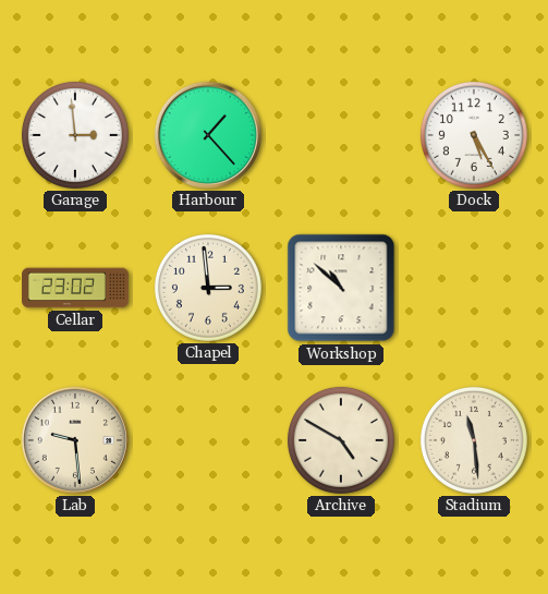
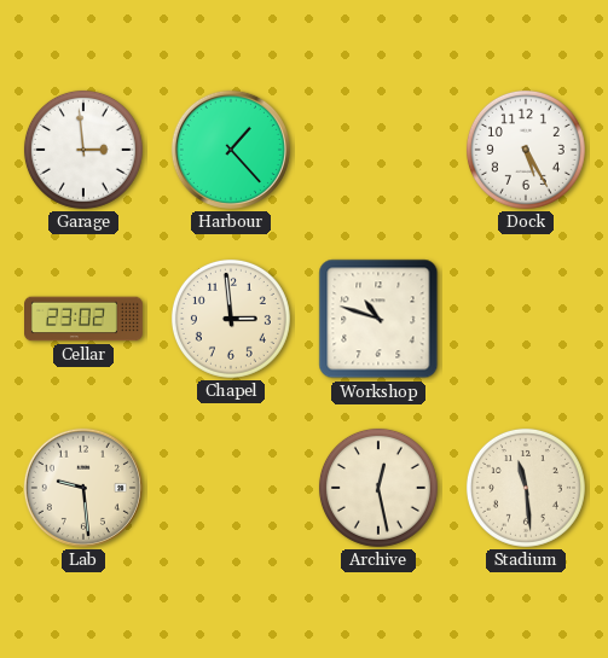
Workshop: 10:52 -> 10:48 (378, 319)
Archive: 4:50 -> 12:28 (378, 488)
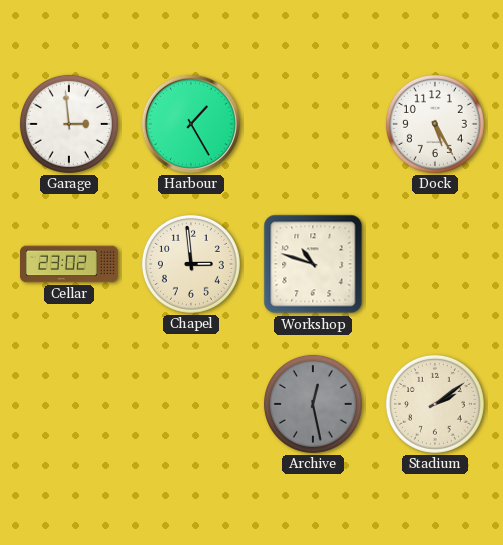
Harbour: 1:23 -> 1:25 (191, 124)
Lab: 9:29 -> none (83, 488)
Archive dial: cream -> grey (313, 404)
Stadium: 11:29 -> 2:09 (435, 404)
